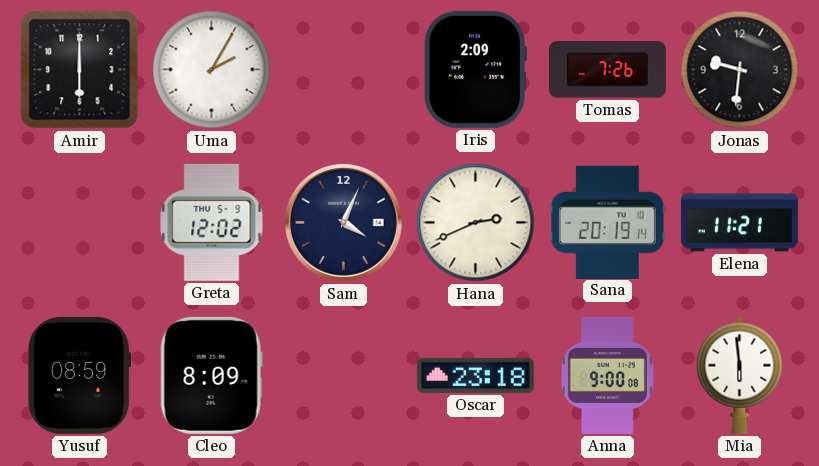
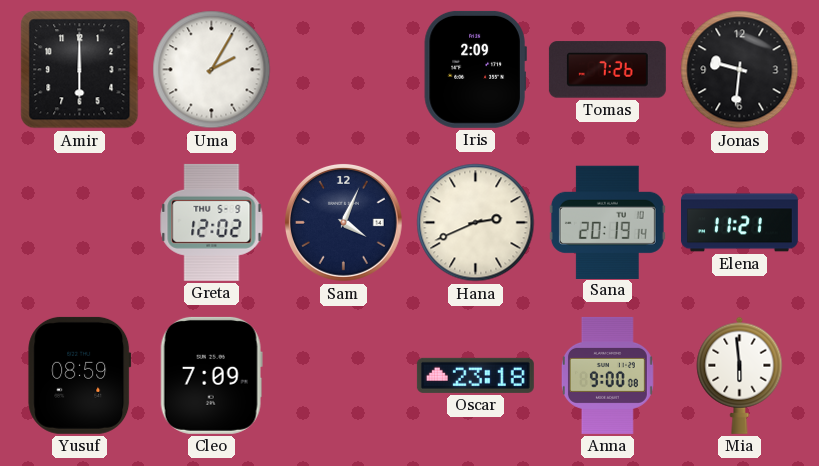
Cleo: 8:09 -> 7:09 (211, 375)
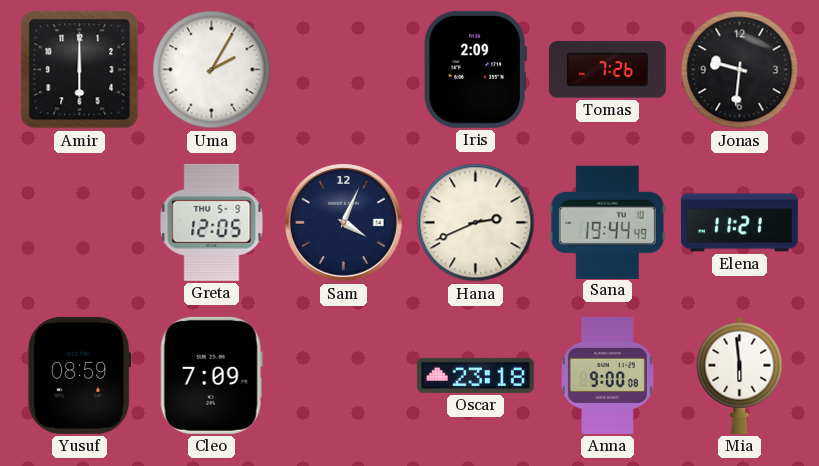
Greta: 12:02 -> 12:05 (212, 222)
Sana: 20:19 -> 19:44 (607, 222)
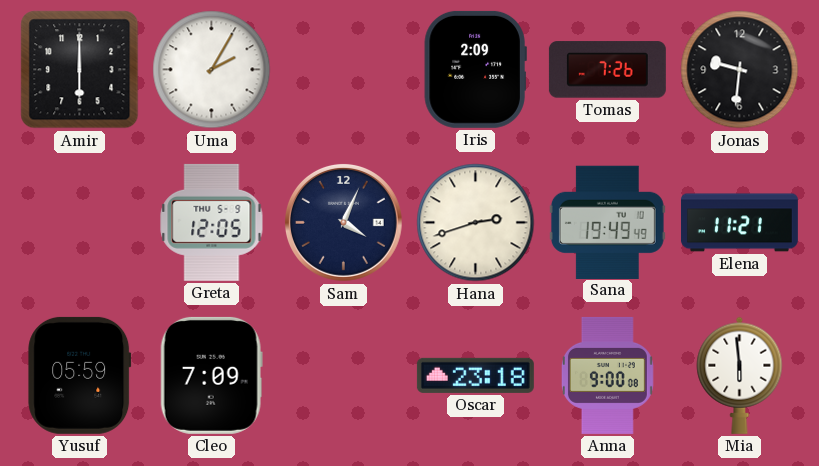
Hana: 2:41 -> 2:42 (476, 223)
Sana: 19:44 -> 19:49 (607, 222)
Yusuf: 08:59 -> 05:59 (80, 375)
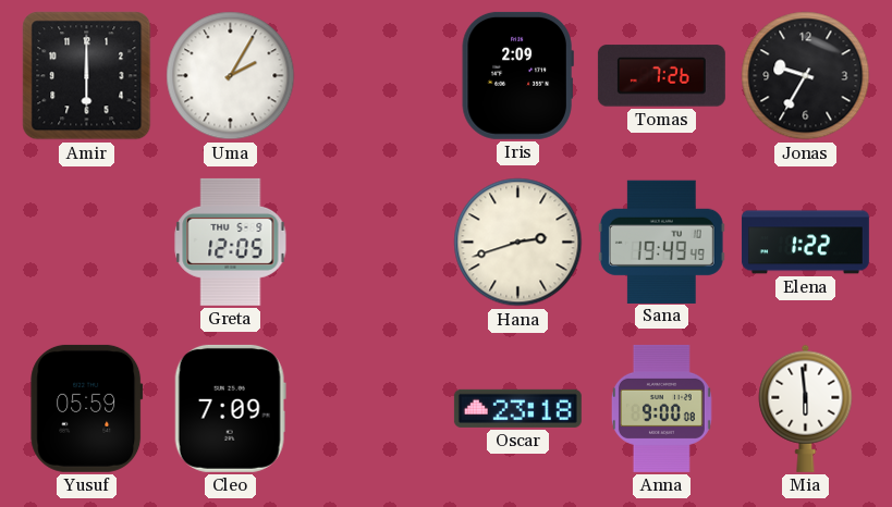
Jonas: 9:31 -> 9:35 (806, 76)
Sam: 4:04 -> none (343, 222)
Elena: 11:21 -> 1:22 (805, 243)
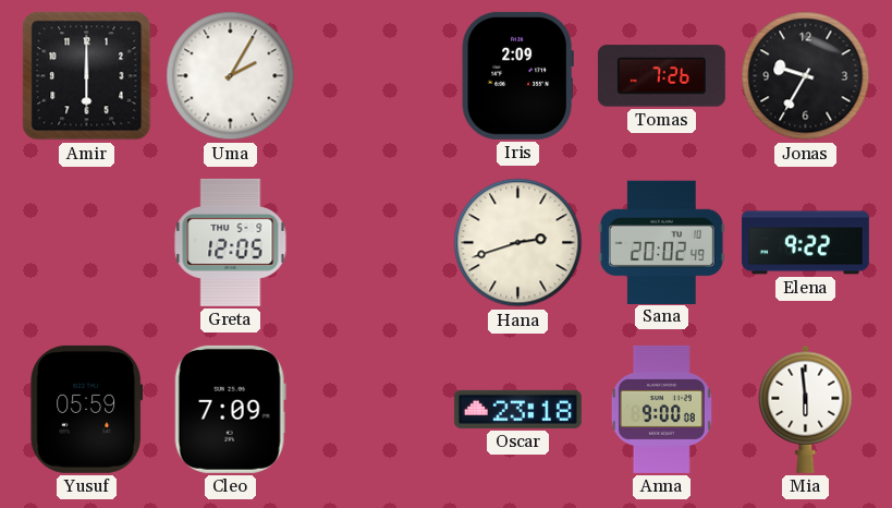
Sana: 19:49 -> 20:02 (661, 242)
Elena: 1:22 -> 9:22 (805, 243)
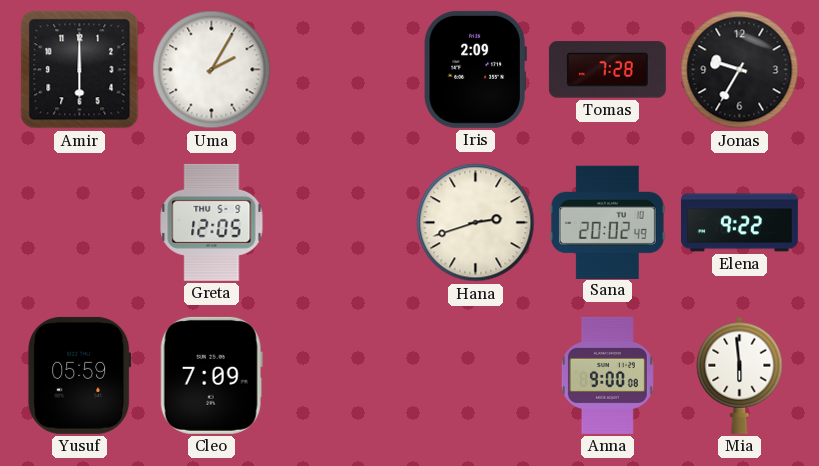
Tomas: 7:26 -> 7:28 (607, 70)
Oscar: 23:18 -> none (517, 409)
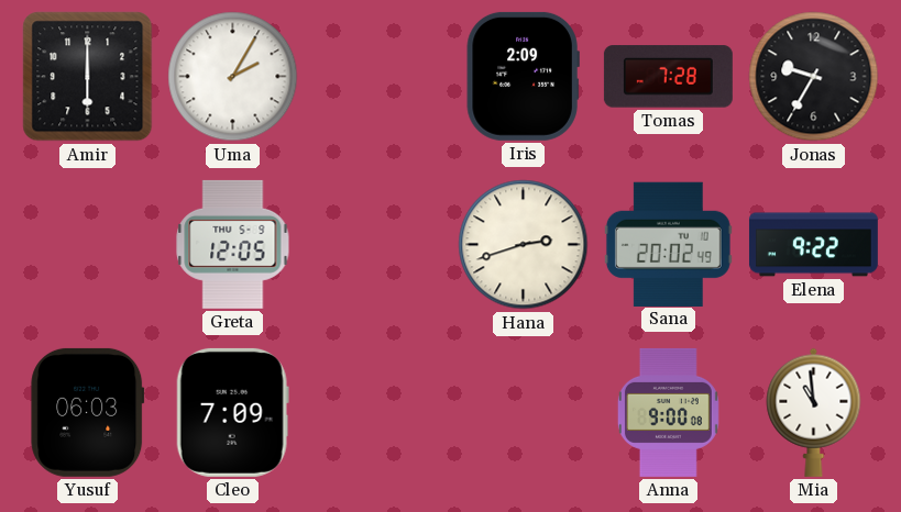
Yusuf: 05:59 -> 06:03 (88, 412)
Mia: 5:59 -> 10:59 (814, 412)
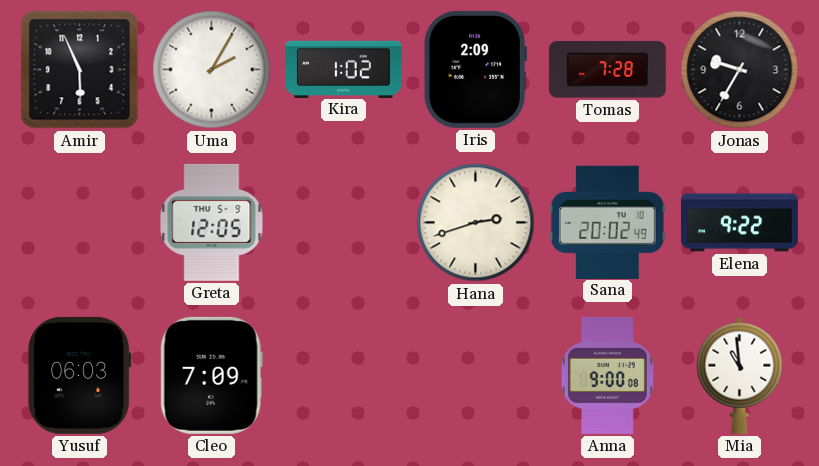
Amir: 6:00 -> 5:56 (80, 70)
Kira: none -> 1:02 (343, 69)
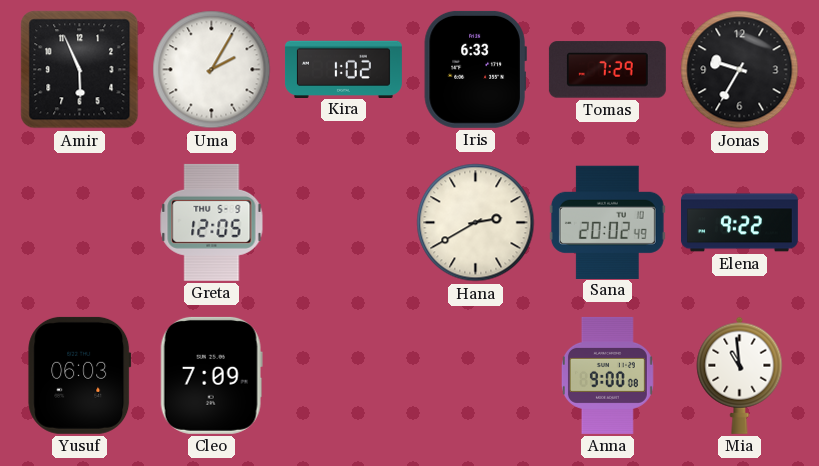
Iris: 2:09 -> 6:33 (475, 69)
Tomas: 7:28 -> 7:29 (607, 70)
Hana: 2:42 -> 2:40 (476, 223)
